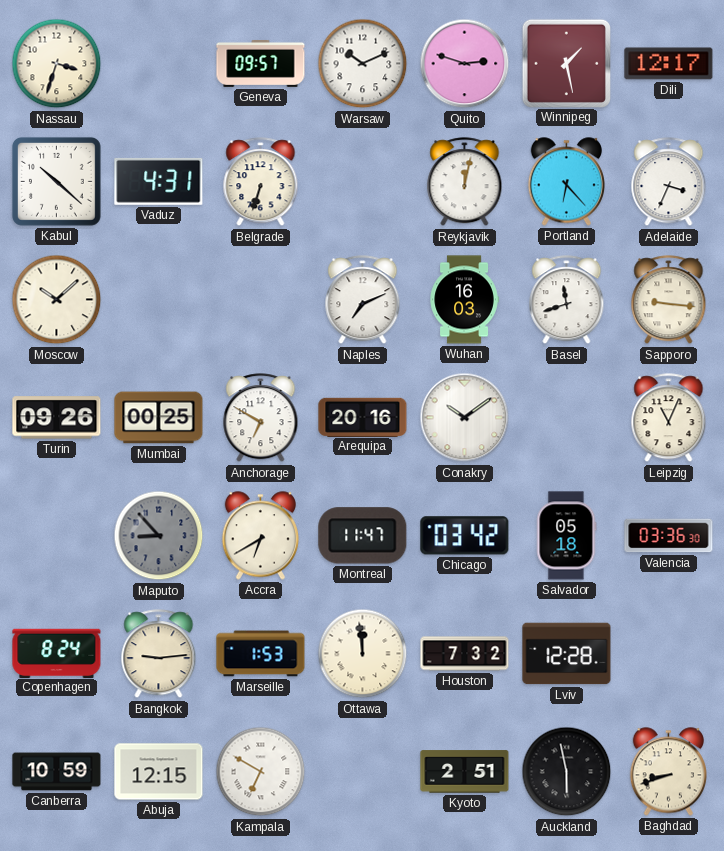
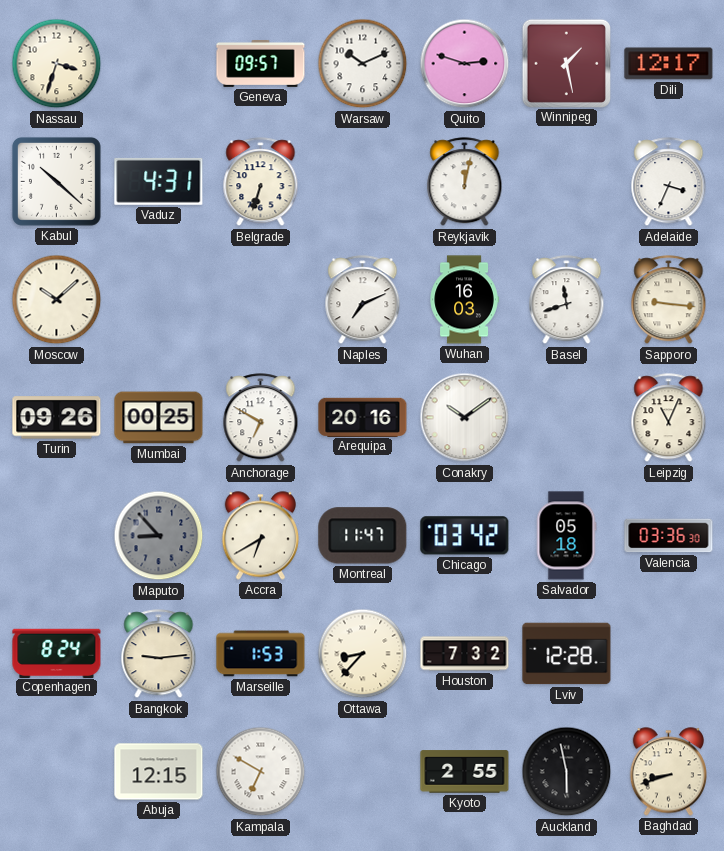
Portland: 6:23 -> none (566, 182)
Ottawa: 11:59 -> 8:37 (363, 654)
Canberra: 10:59 -> none (57, 772)
Kyoto: 2:51 -> 2:55 (465, 772)
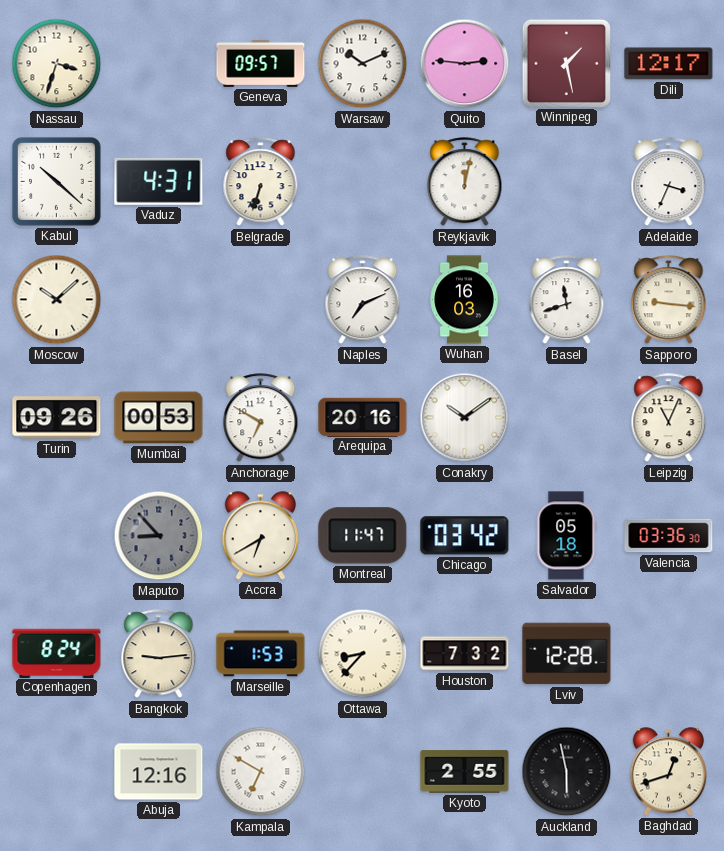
Quito: 2:48 -> 2:46 (465, 64)
Mumbai: 00:25 -> 00:53 (159, 418)
Abuja: 12:15 -> 12:16 (159, 772)
Baghdad: 8:42 -> 12:42 (668, 772)
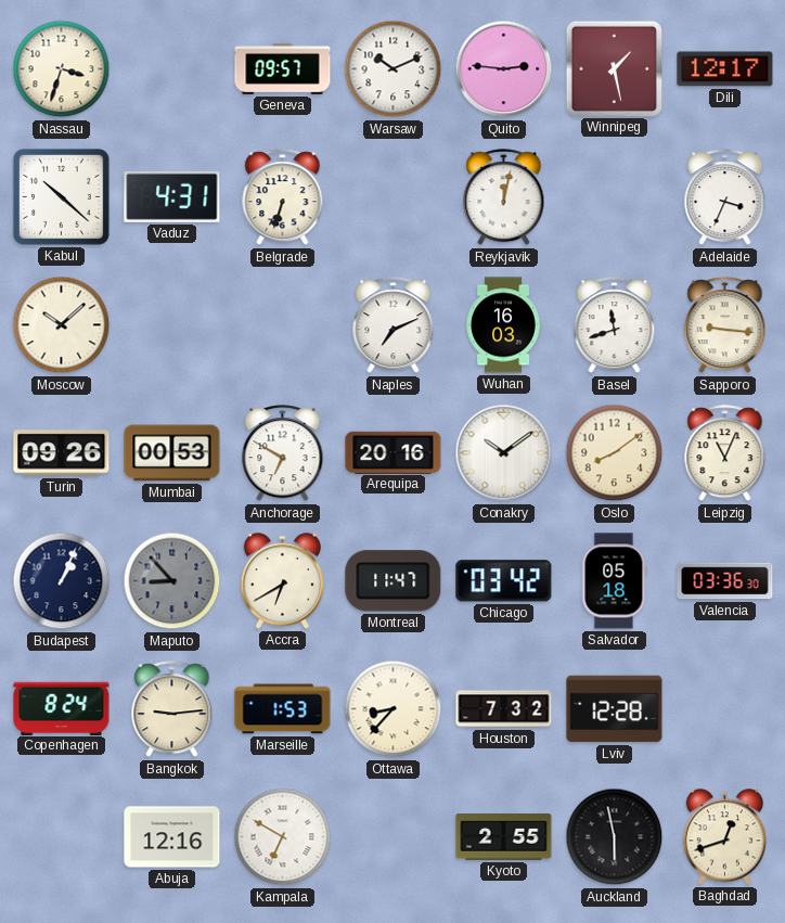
Oslo: none -> 8:09 (615, 453)
Budapest: none -> 1:04 (62, 581)
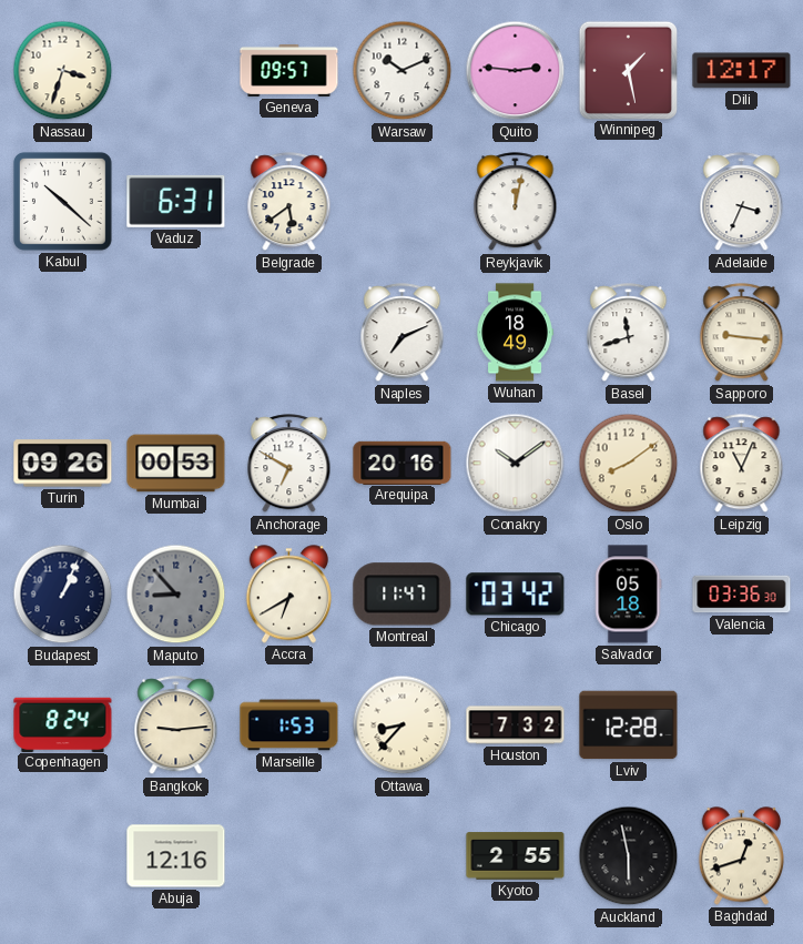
Vaduz: 4:31 -> 6:31 (176, 201)
Belgrade: 6:33 -> 5:39 (289, 202)
Moscow: 10:08 -> none (62, 325)
Wuhan: 16:03 -> 18:49 (515, 333)
Kampala: 6:50 -> none (283, 837)
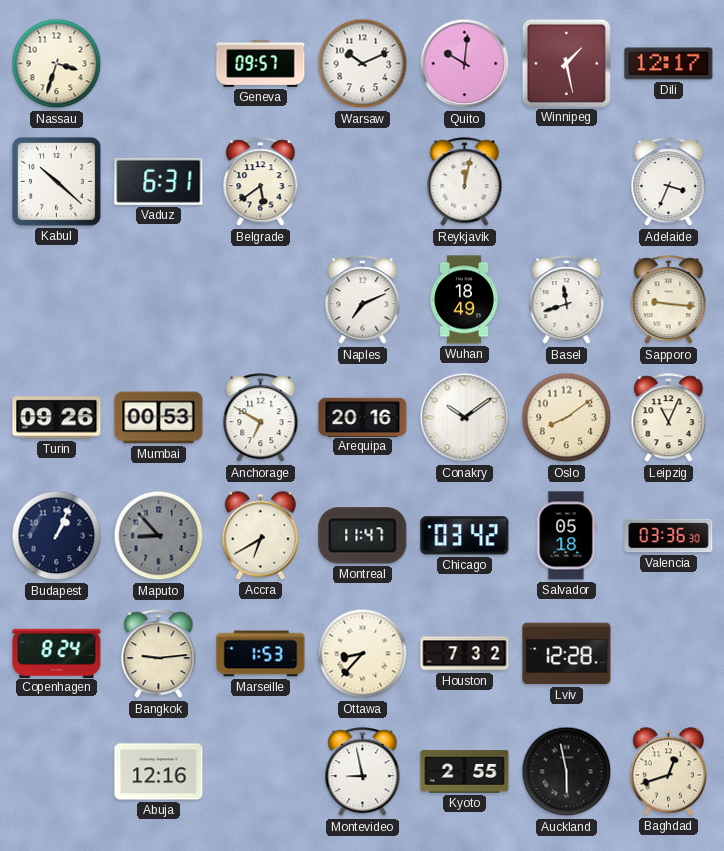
Quito: 2:46 -> 10:01 (465, 64)
Montevideo: none -> 8:58 (363, 772)
